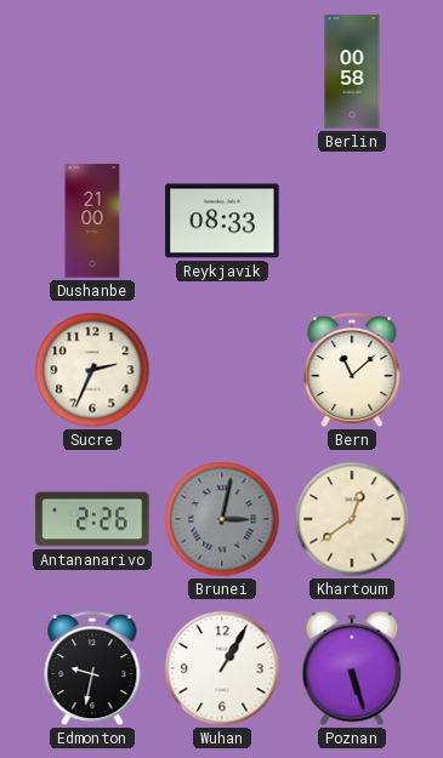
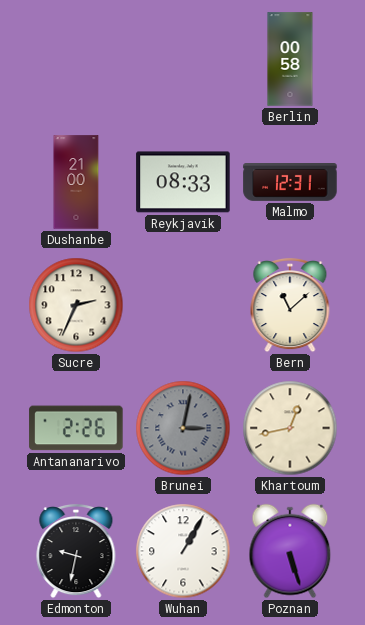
Malmo: none -> 12:31 (290, 183)
Khartoum: 12:39 -> 12:43 (290, 428)
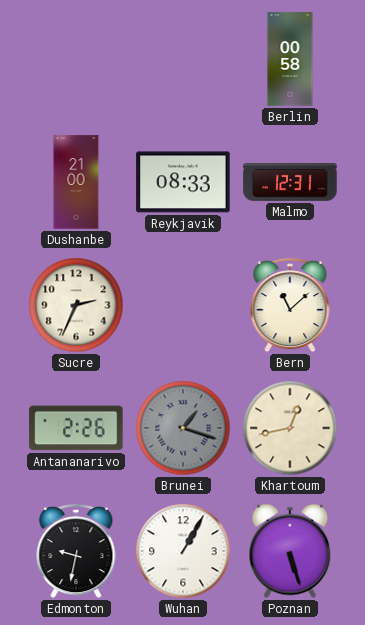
Brunei: 3:02 -> 1:18 (183, 428)
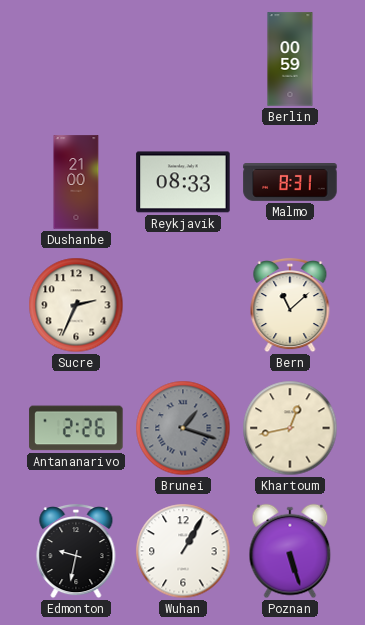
Berlin: 00:58 -> 00:59 (290, 59)
Malmo: 12:31 -> 8:31 (290, 183)
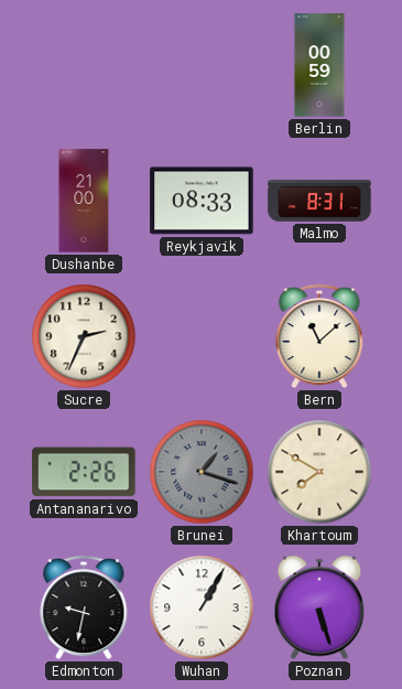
Khartoum: 12:43 -> 7:50 (319, 472)
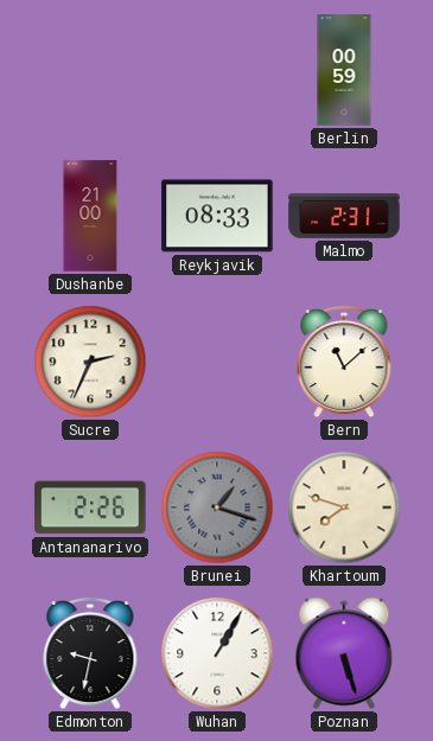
Malmo: 8:31 -> 2:31 (344, 217)
Khartoum: 7:50 -> 7:48 (344, 507)
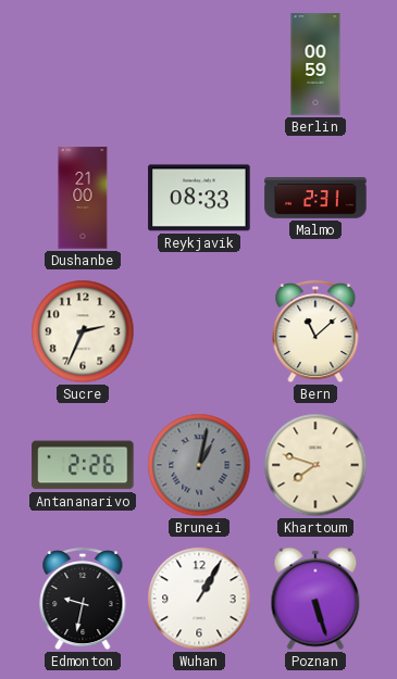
Brunei: 1:18 -> 1:02 (199, 465)
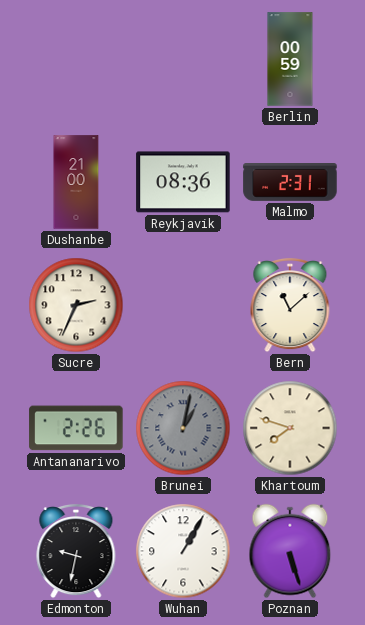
Reykjavik: 08:33 -> 08:36 (183, 182)
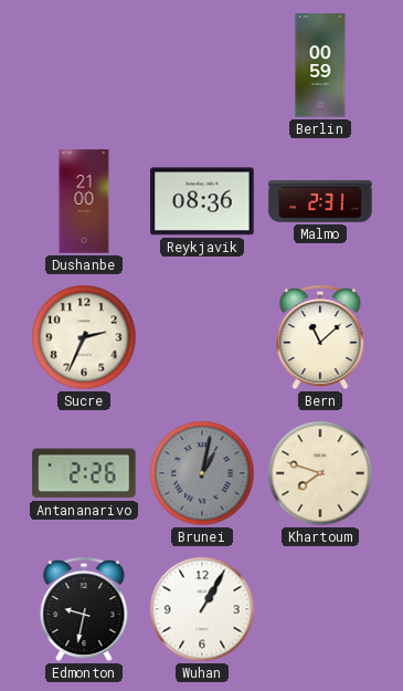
Poznan: 5:27 -> none (290, 551)
